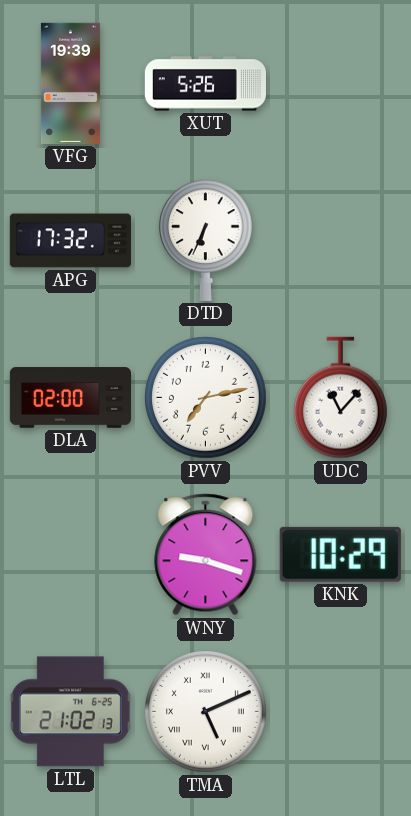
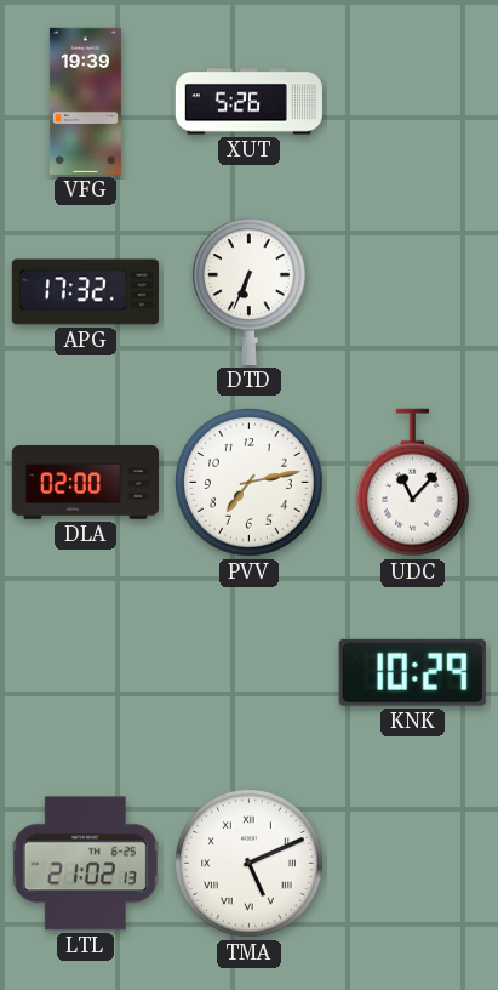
WNY: 9:18 -> none (206, 555)
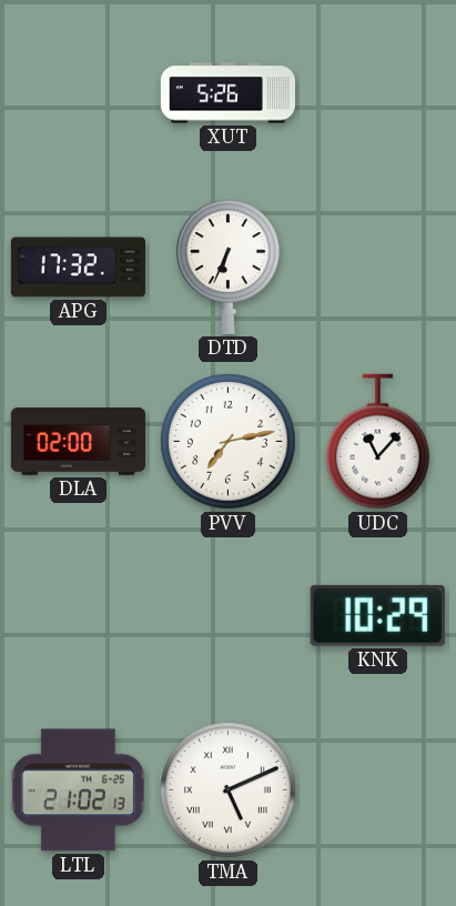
VFG: 19:39 -> none (85, 101)
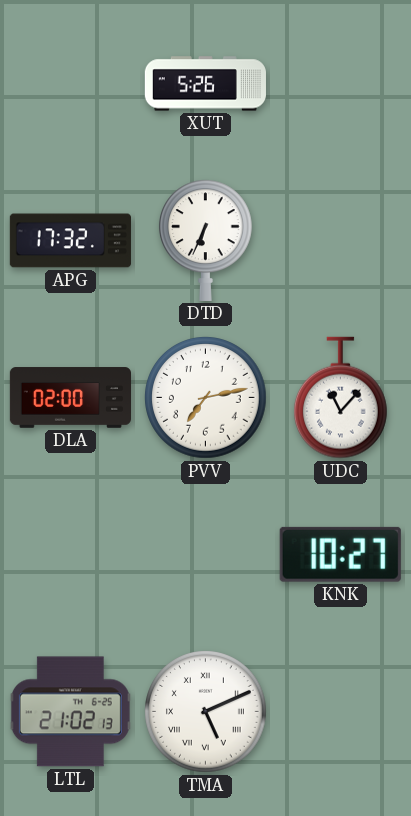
KNK: 10:29 -> 10:27 (340, 554)
